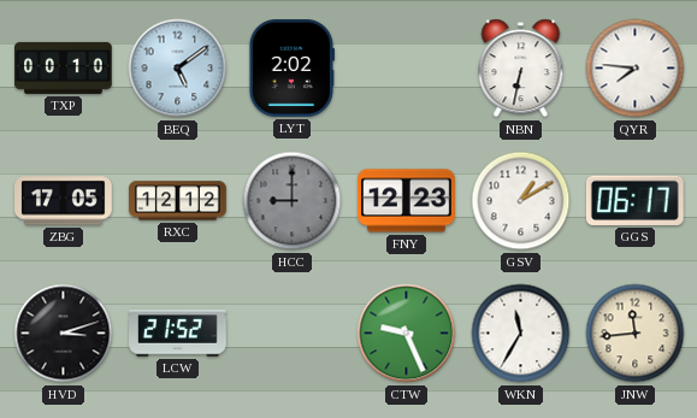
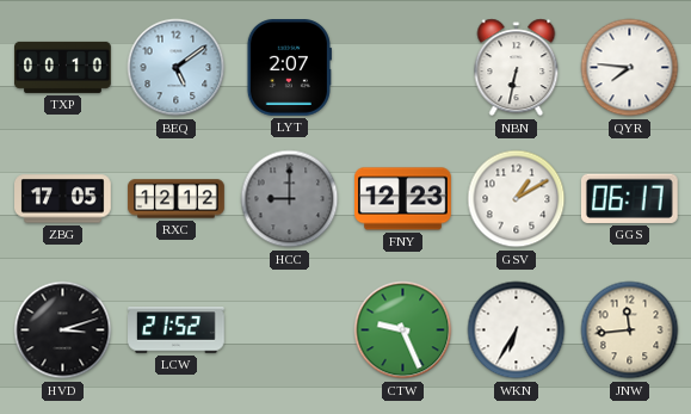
LYT: 2:02 -> 2:07 (289, 68)
WKN: 11:35 -> 6:35 (517, 330)
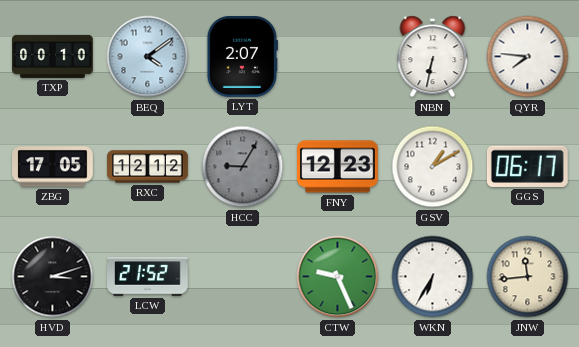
BEQ: 5:09 -> 4:09 (148, 57)
HCC: 9:00 -> 9:05 (243, 167)
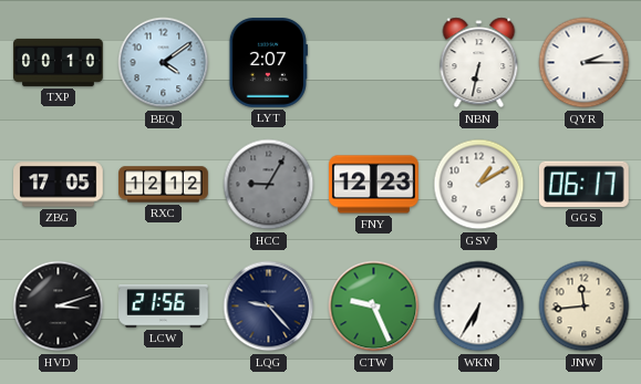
QYR: 7:46 -> 2:15 (585, 63)
LCW: 21:52 -> 21:56 (164, 307)
LQG: none -> 9:23 (269, 307)
